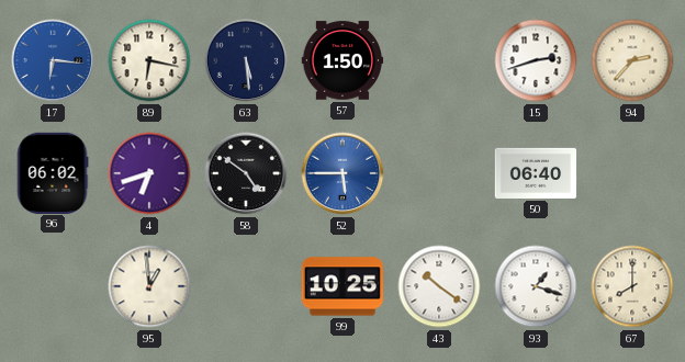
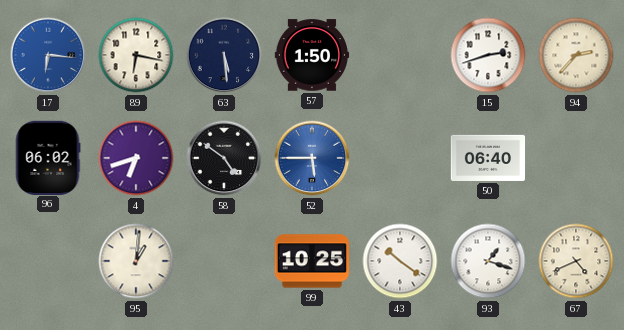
95: 12:59 -> 1:01 (136, 261)
67: 8:00 -> 4:41 (576, 261)
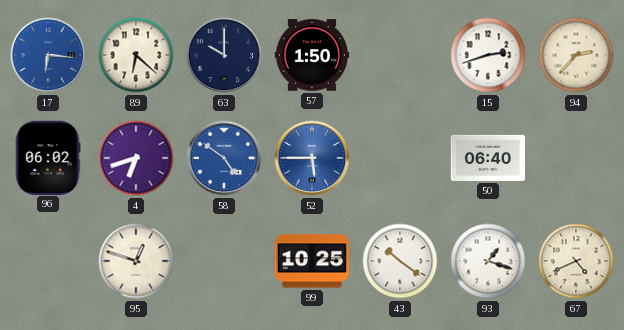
89: 6:17 -> 6:22 (136, 55)
63: 5:29 -> 10:00 (224, 55)
58 dial: black -> blue (224, 158)
95: 1:01 -> 12:48 (136, 261)
